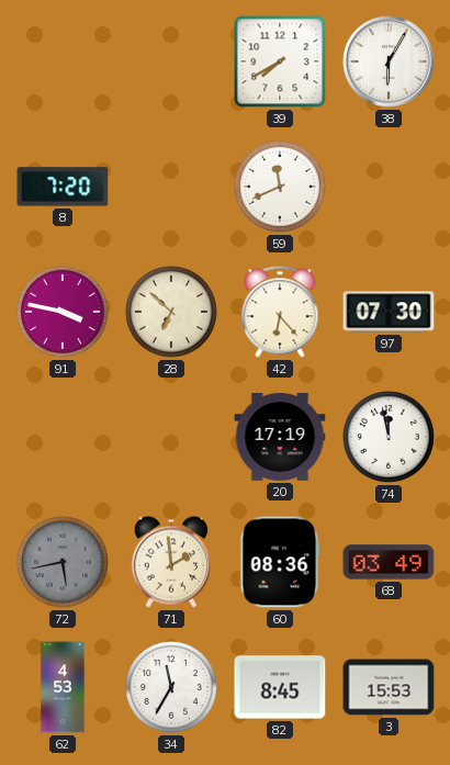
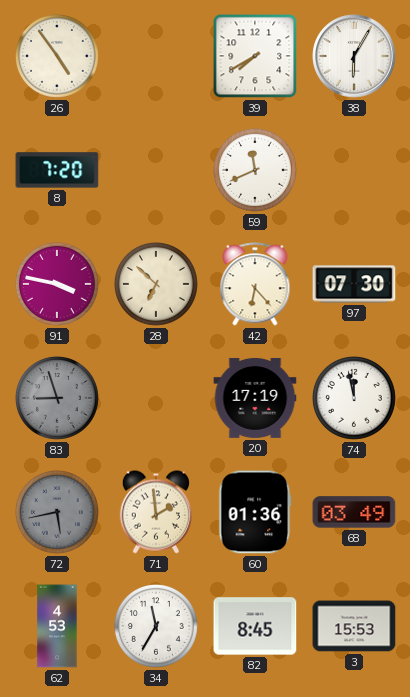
26: none -> 4:54 (57, 56)
83: none -> 8:57 (57, 398)
60: 08:36 -> 01:36 (255, 512)
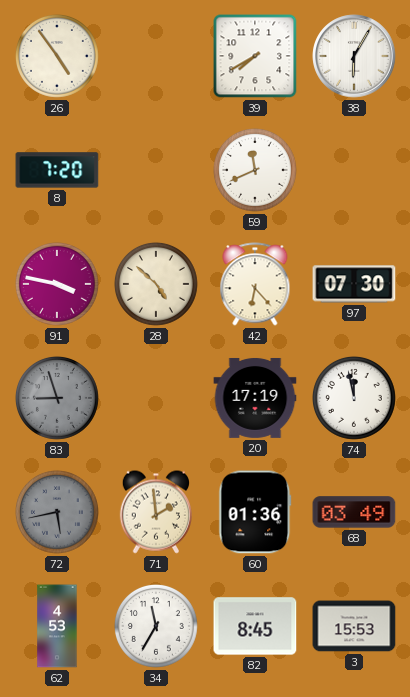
28: 6:52 -> 4:52 (156, 284)
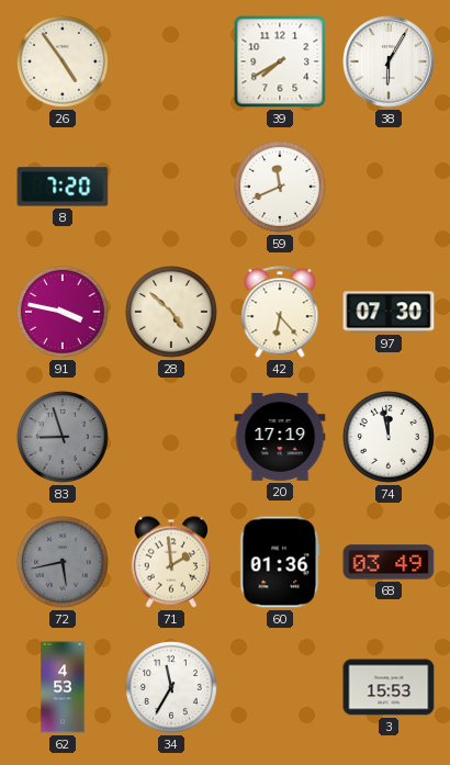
82: 8:45 -> none (255, 626)
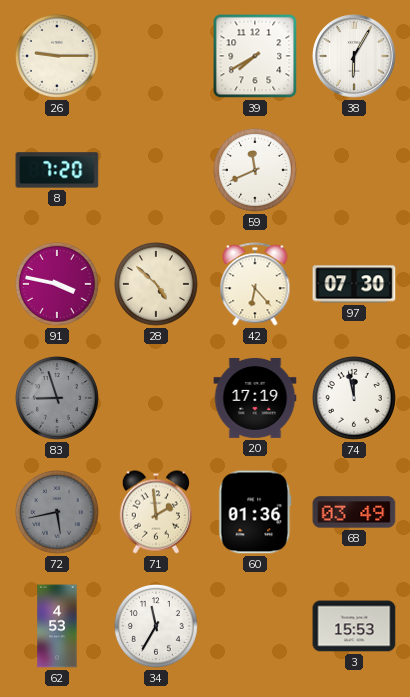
26: 4:54 -> 9:15 (57, 56)
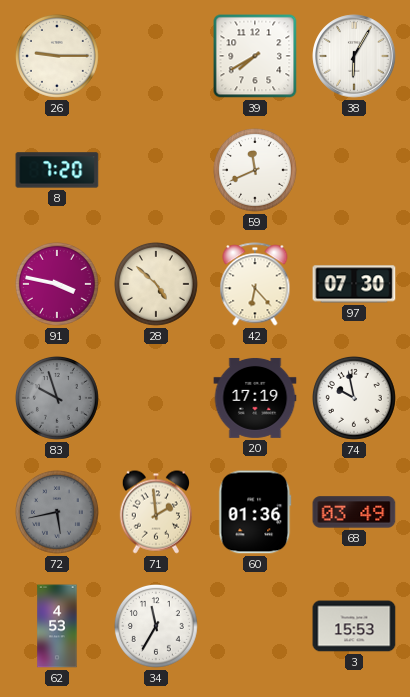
83: 8:57 -> 9:57 (57, 398)
74: 11:58 -> 9:58 (354, 398)
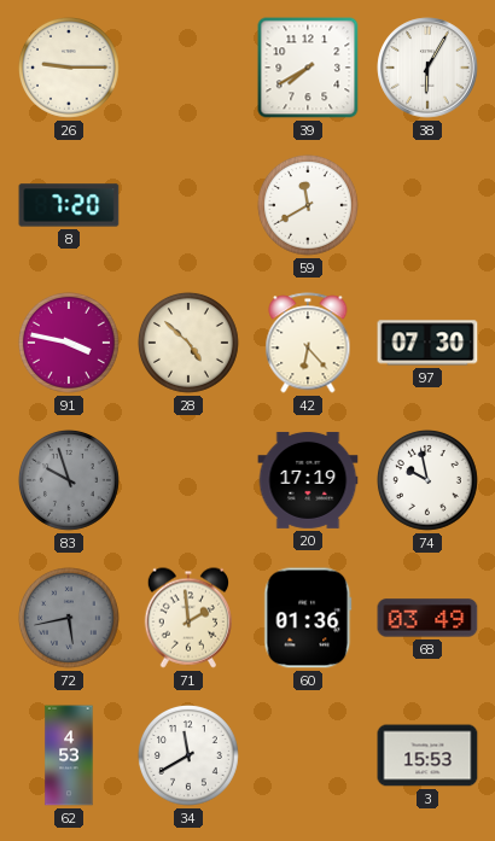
59: 11:41 -> 11:40 (308, 205)
34: 11:35 -> 11:40 (188, 755)
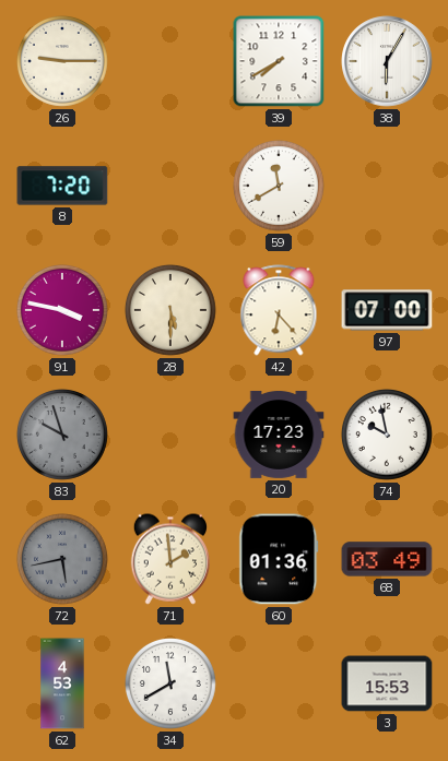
28: 4:52 -> 5:30 (170, 310)
97: 07:30 -> 07:00 (387, 310)
20: 17:19 -> 17:23 (279, 435)
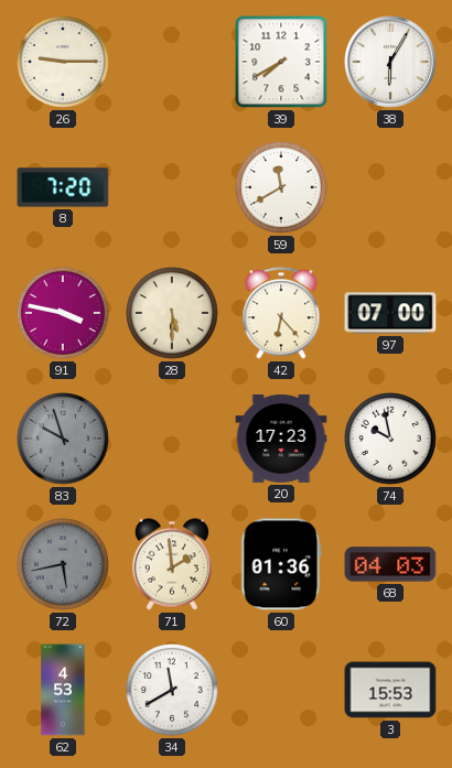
68: 03:49 -> 04:03 (390, 564)
